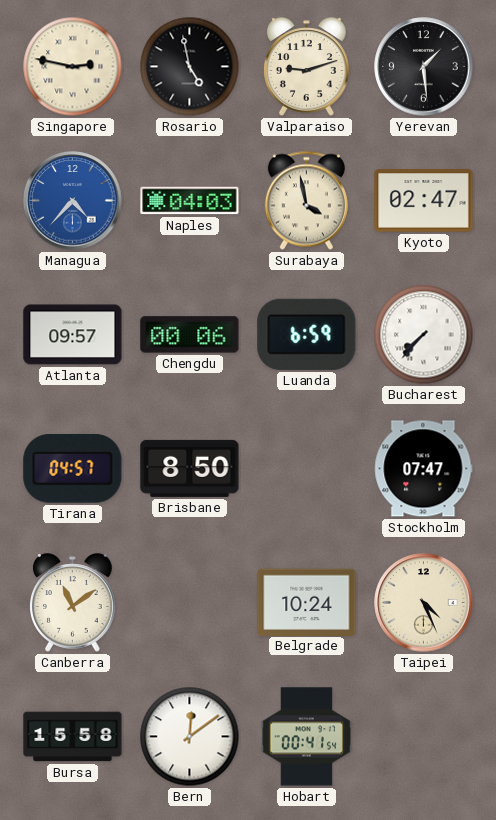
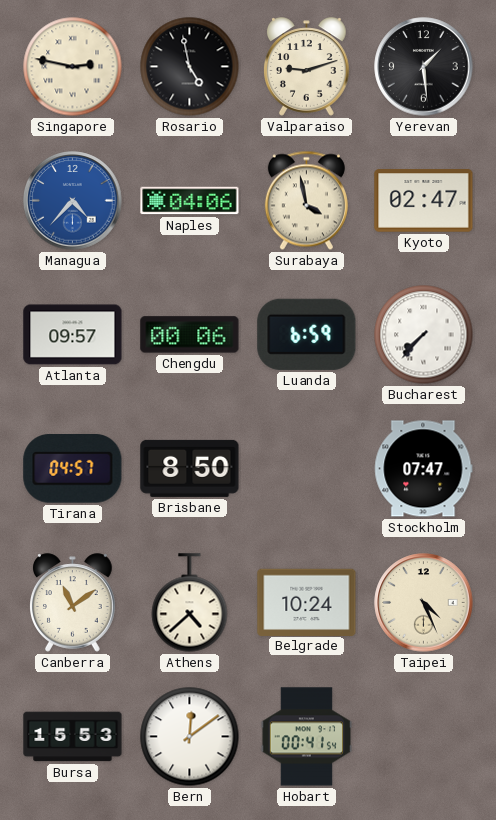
Naples: 04:03 -> 04:06 (190, 201)
Athens: none -> 4:38 (190, 603)
Bursa: 15:58 -> 15:53 (73, 737)
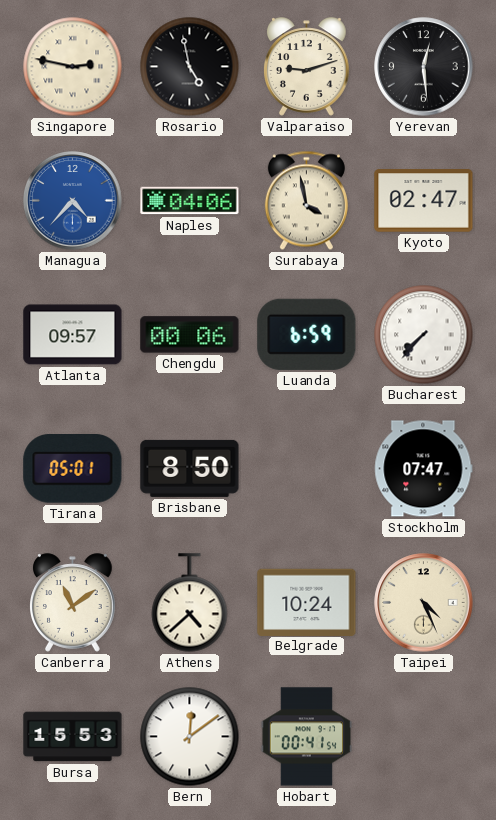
Yerevan: 1:29 -> 12:29 (424, 67)
Tirana: 04:57 -> 05:01 (73, 469)
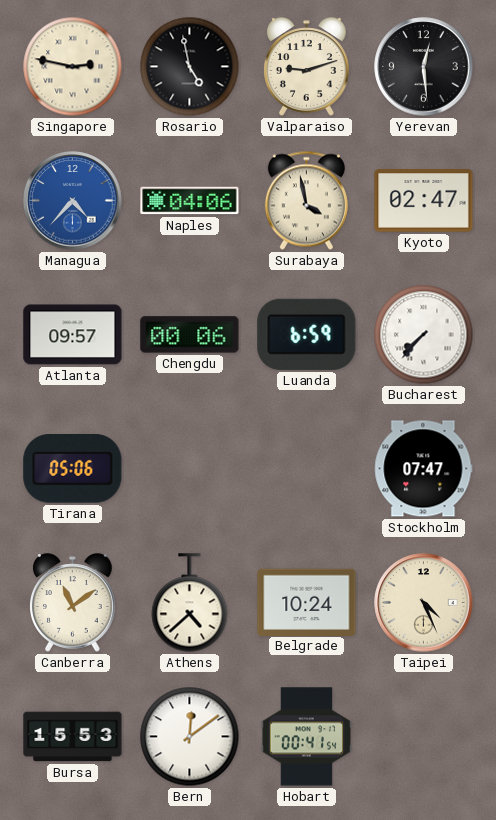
Tirana: 05:01 -> 05:06 (73, 469)
Brisbane: 8:50 -> none (190, 468)
